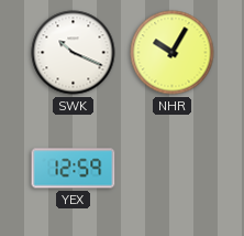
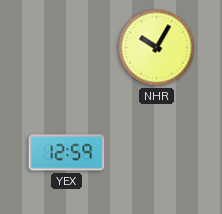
SWK: 10:19 -> none (74, 53)
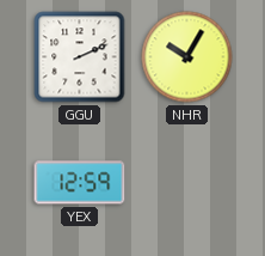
GGU: none -> 2:11 (80, 57)
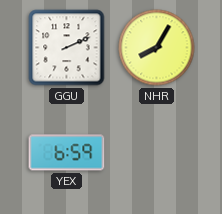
NHR: 10:05 -> 8:05 (157, 48)
YEX: 12:59 -> 6:59 (67, 153)
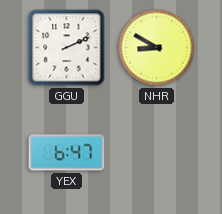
NHR: 8:05 -> 8:50 (157, 48)
YEX: 6:59 -> 6:47 (67, 153)
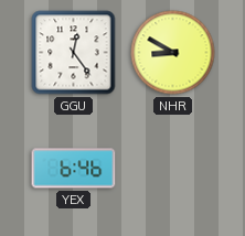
GGU: 2:11 -> 12:24 (74, 53)
YEX: 6:47 -> 6:46 (74, 169)
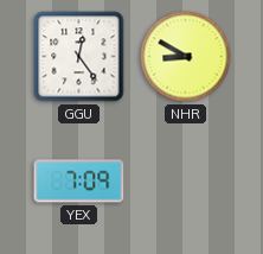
YEX: 6:46 -> 7:09 (79, 182)
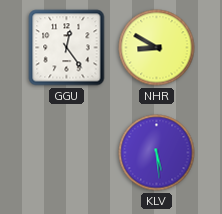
YEX: 7:09 -> none (79, 182)
KLV: none -> 5:29 (157, 153)
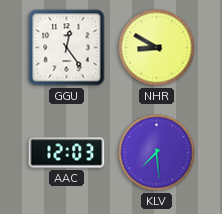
AAC: none -> 12:03 (67, 153)
KLV: 5:29 -> 7:29 (157, 153)
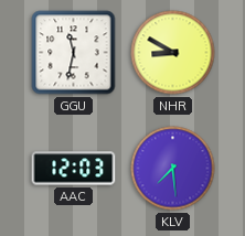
GGU: 12:24 -> 11:32 (74, 53)
